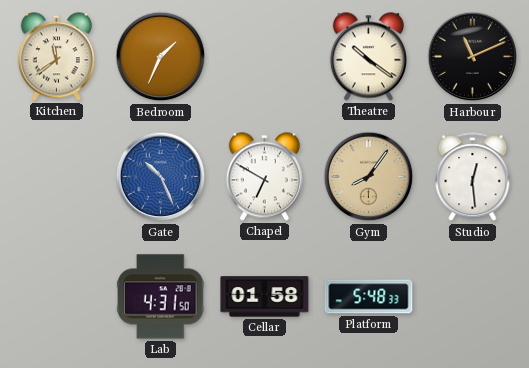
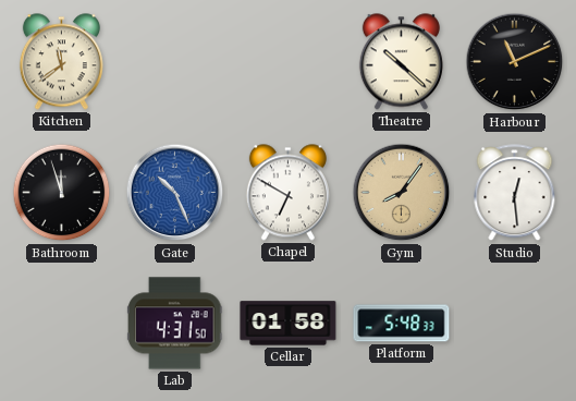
Bedroom: 1:34 -> none (161, 57)
Theatre: 10:21 -> 10:22 (401, 62)
Bathroom: none -> 11:57 (62, 193)
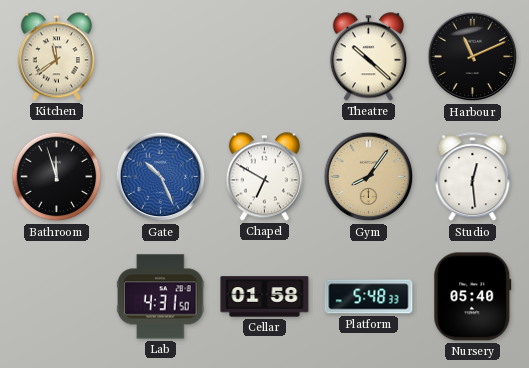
Nursery: none -> 05:40 (473, 297)
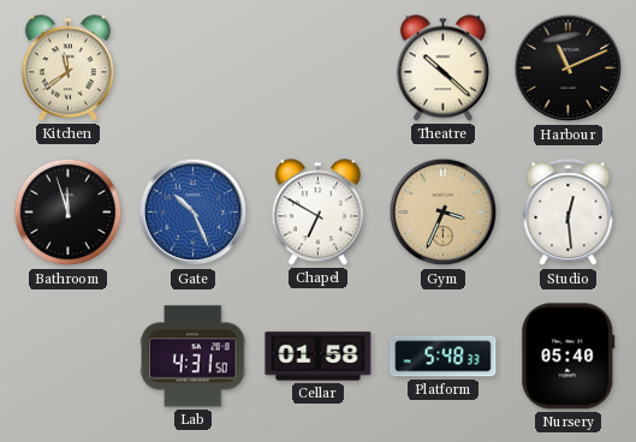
Gym: 8:06 -> 3:34 (444, 213)
